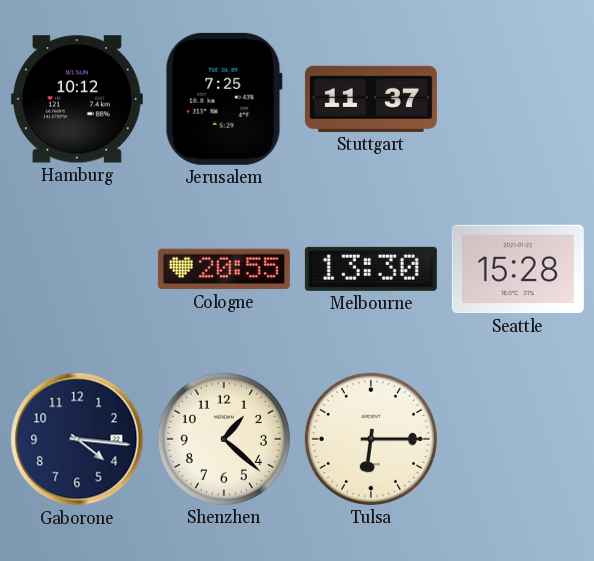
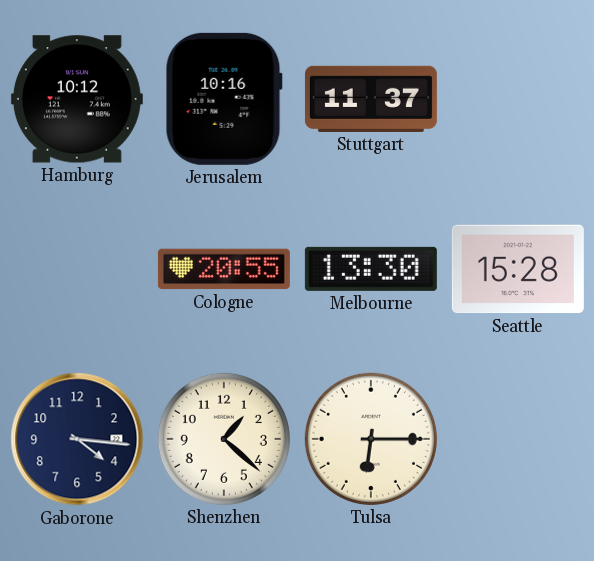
Jerusalem: 7:25 -> 10:16 (224, 99)
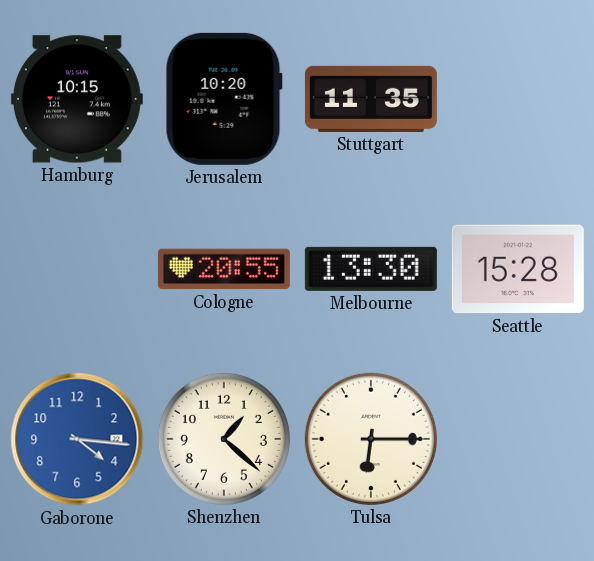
Hamburg: 10:12 -> 10:15 (77, 99)
Jerusalem: 10:16 -> 10:20 (224, 99)
Stuttgart: 11:37 -> 11:35 (371, 99)
Gaborone dial: navy -> blue (77, 439)
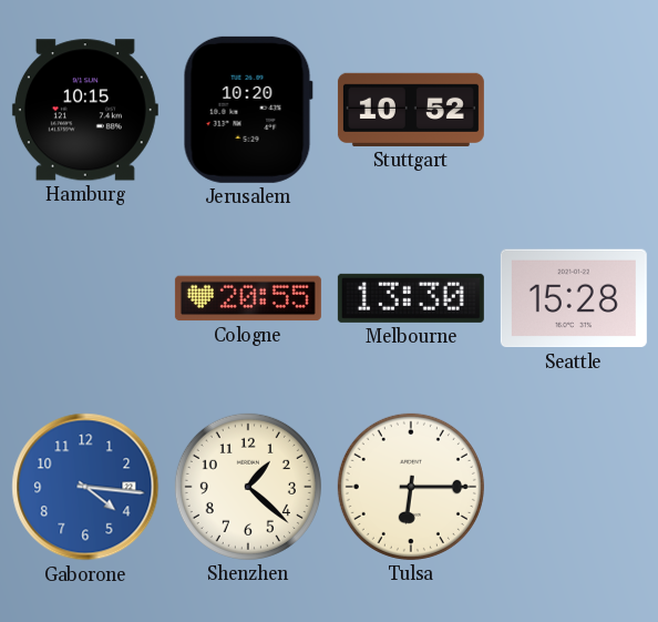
Stuttgart: 11:35 -> 10:52 (411, 110)
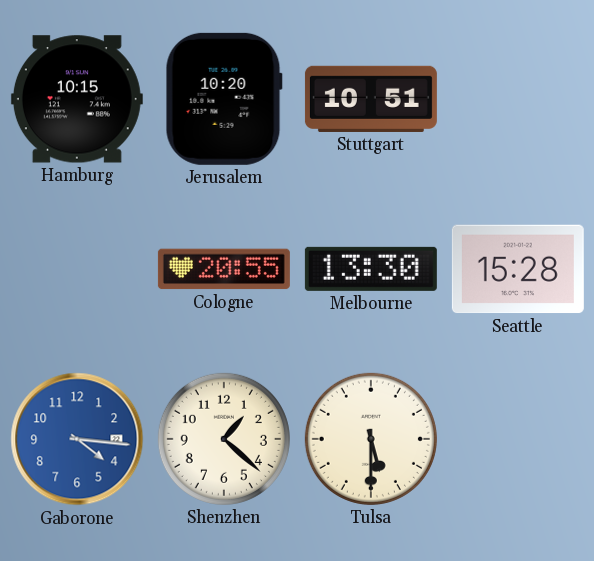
Stuttgart: 10:52 -> 10:51 (371, 99)
Tulsa: 6:15 -> 5:30 (371, 439)
